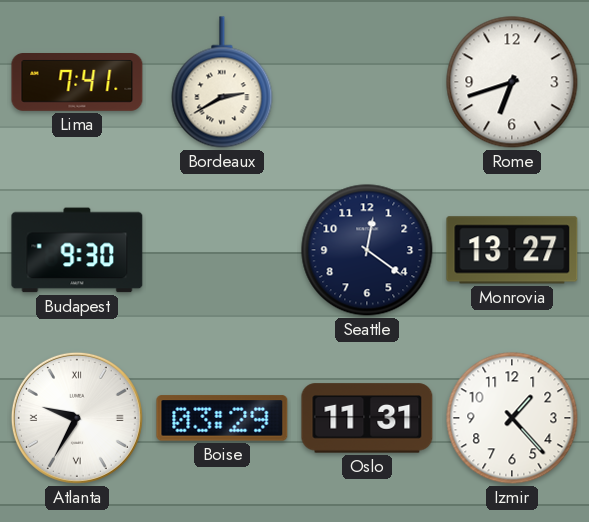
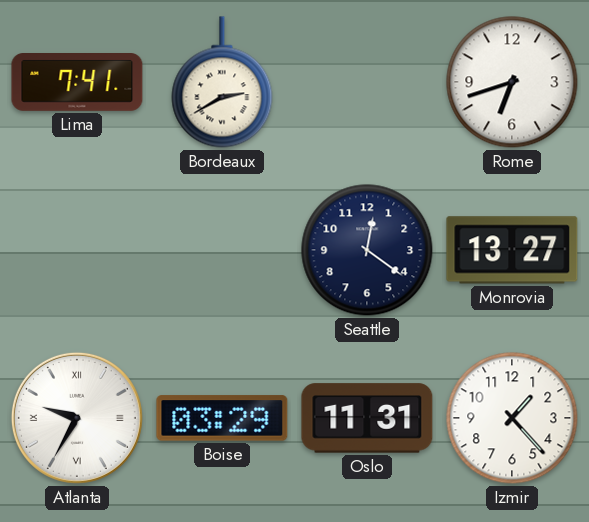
Budapest: 9:30 -> none (77, 250)
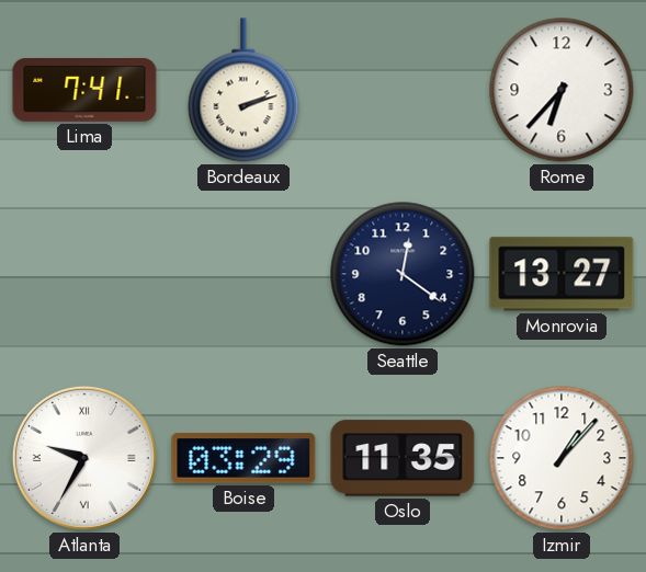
Bordeaux: 2:40 -> 2:12 (243, 90)
Rome: 6:42 -> 6:37 (562, 90)
Oslo: 11:31 -> 11:35 (403, 458)
Izmir: 1:23 -> 1:07 (562, 458)
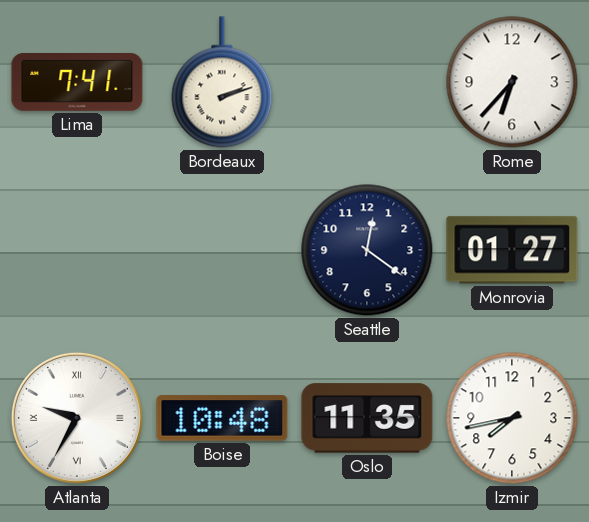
Monrovia: 13:27 -> 01:27 (512, 250)
Boise: 03:29 -> 10:48 (222, 418)
Izmir: 1:07 -> 7:43 (512, 418)
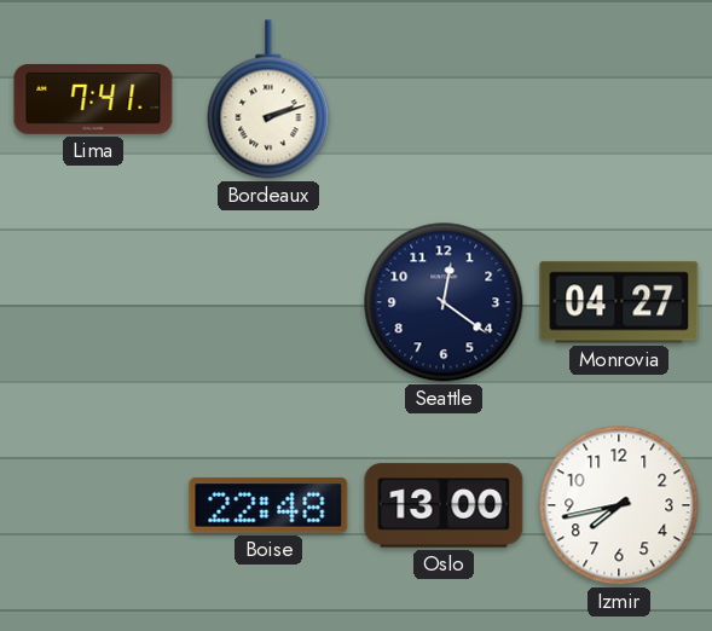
Rome: 6:37 -> none (512, 82)
Monrovia: 01:27 -> 04:27 (619, 302)
Atlanta: 9:35 -> none (77, 418)
Boise: 10:48 -> 22:48 (268, 505)
Oslo: 11:35 -> 13:00 (444, 505)
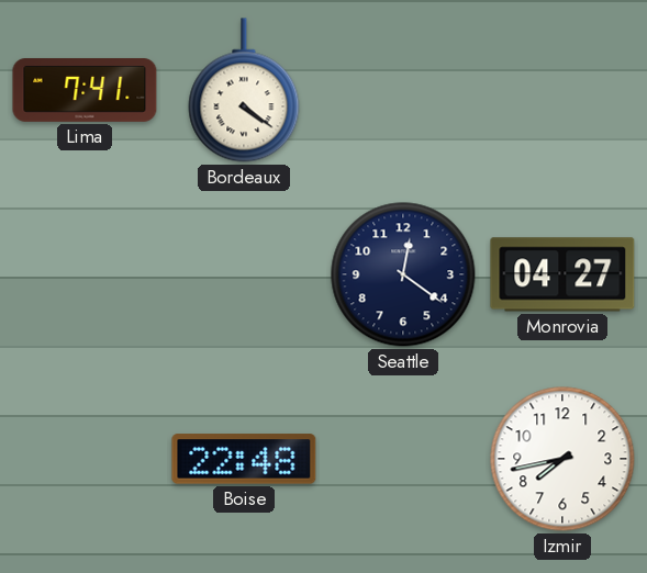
Bordeaux: 2:12 -> 4:21 (244, 90)
Oslo: 13:00 -> none (444, 505)
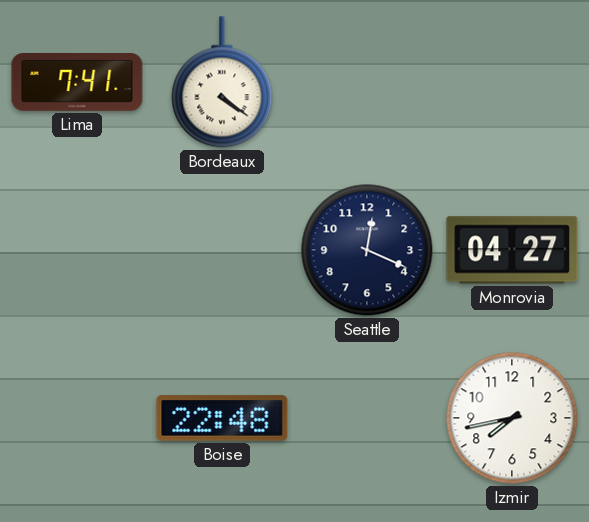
Seattle: 12:21 -> 12:19 (367, 250)
